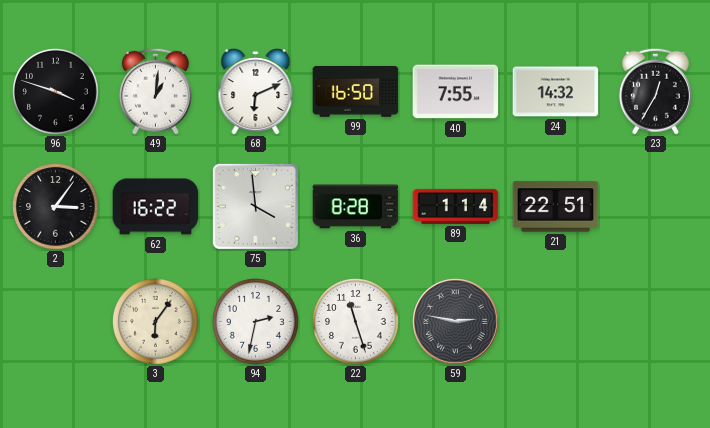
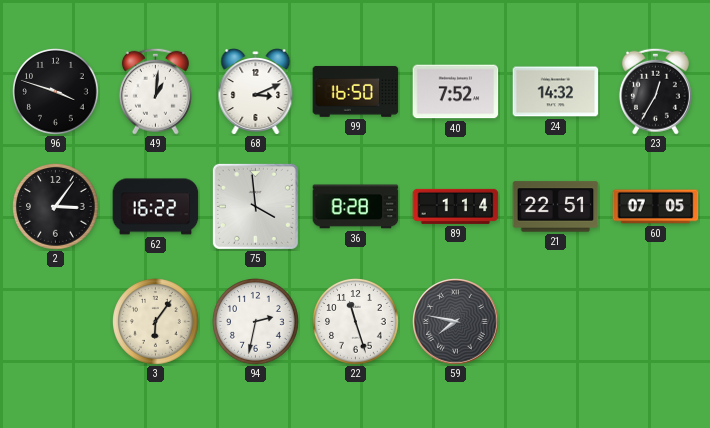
68: 6:11 -> 3:11 (256, 92)
40: 7:55 -> 7:52 (456, 92)
60: none -> 07:05 (656, 207)
59: 2:47 -> 7:47 (456, 322)
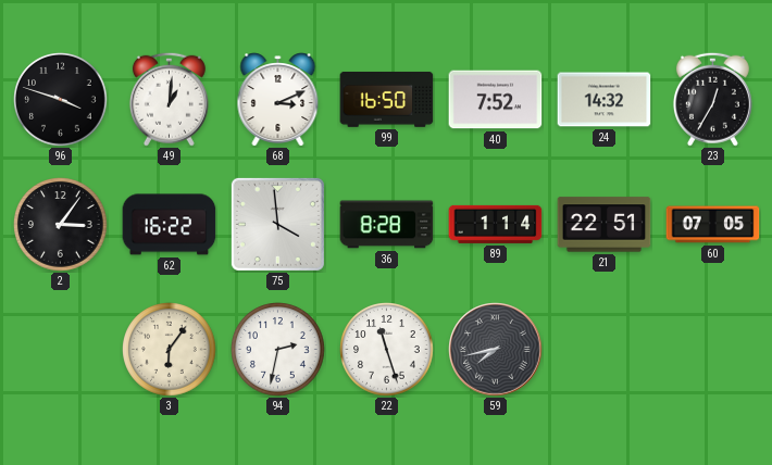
59: 7:47 -> 7:43 (496, 350)
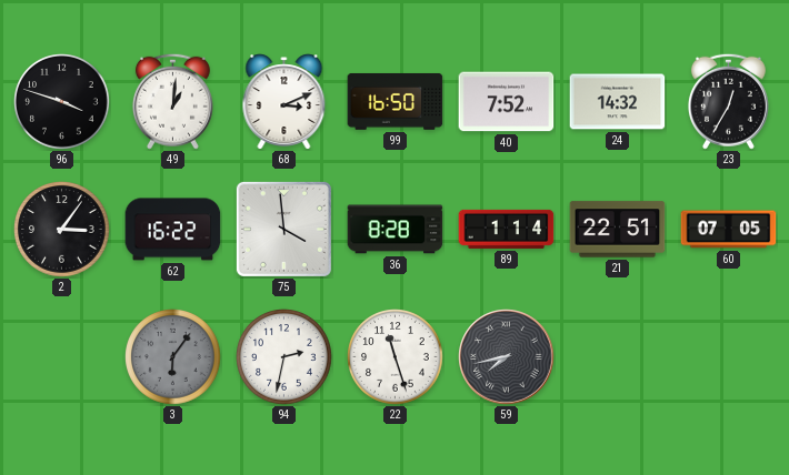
3 dial: cream -> grey (173, 357)
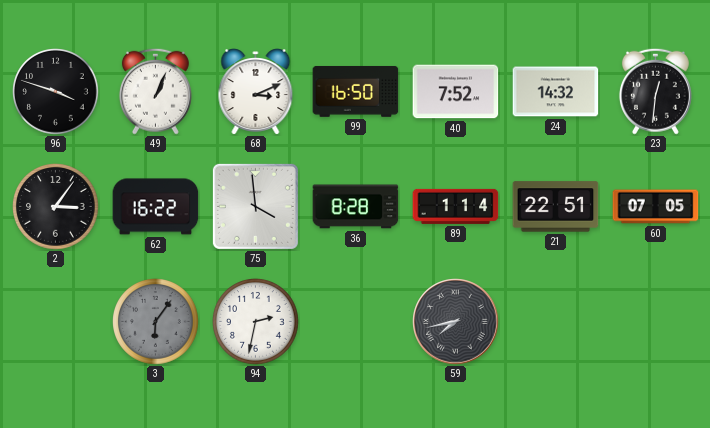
49: 1:01 -> 1:04 (155, 91)
23: 12:35 -> 12:31 (655, 91)
22: 11:27 -> none (396, 357)
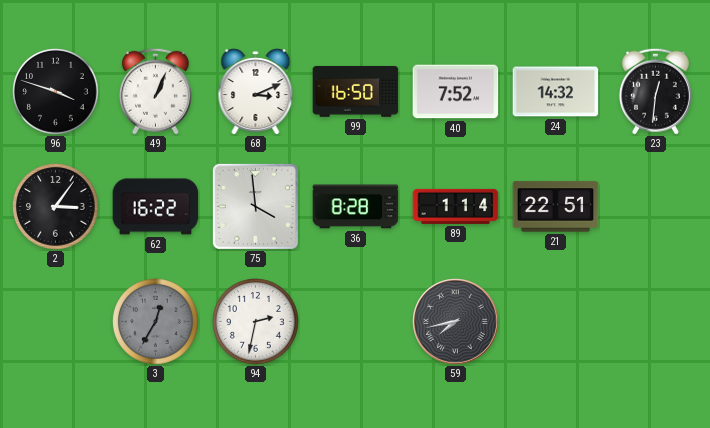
60: 07:05 -> none (656, 207)
3: 6:06 -> 12:35 (156, 322)
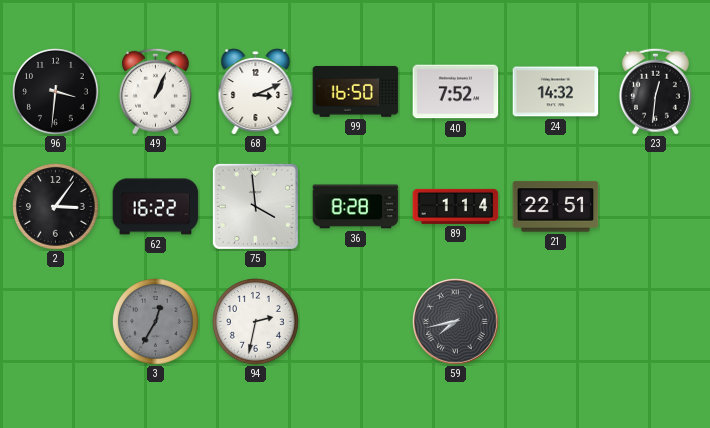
96: 3:48 -> 3:31 (56, 92)
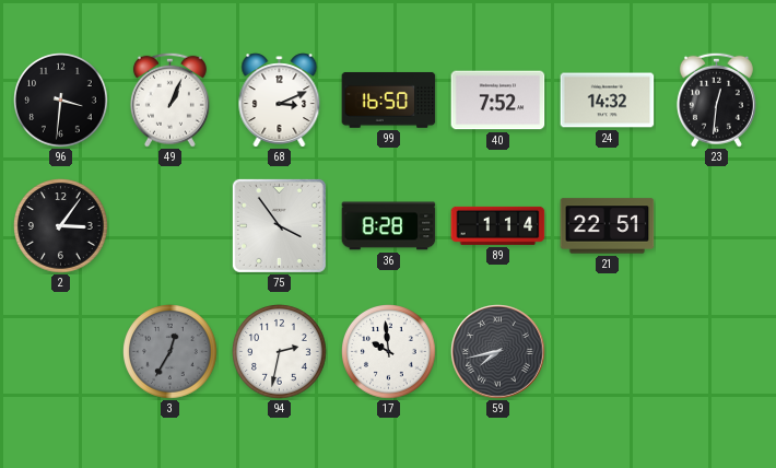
62: 16:22 -> none (156, 207)
75: 3:59 -> 3:54 (279, 225)
17: none -> 9:59 (389, 352)
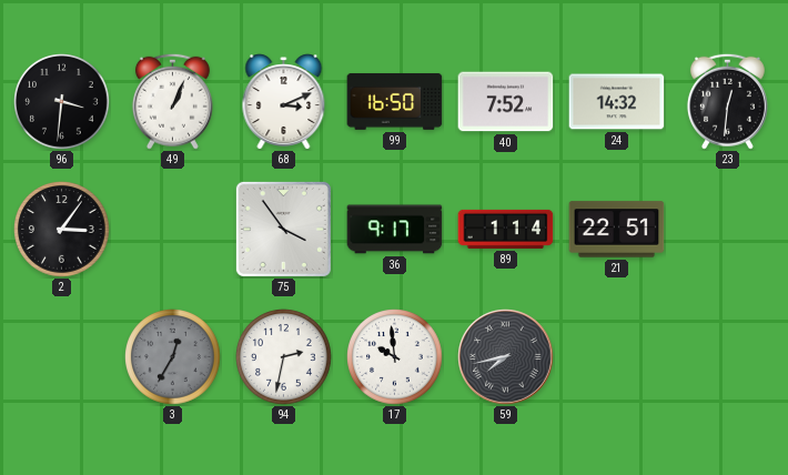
36: 8:28 -> 9:17 (395, 230)
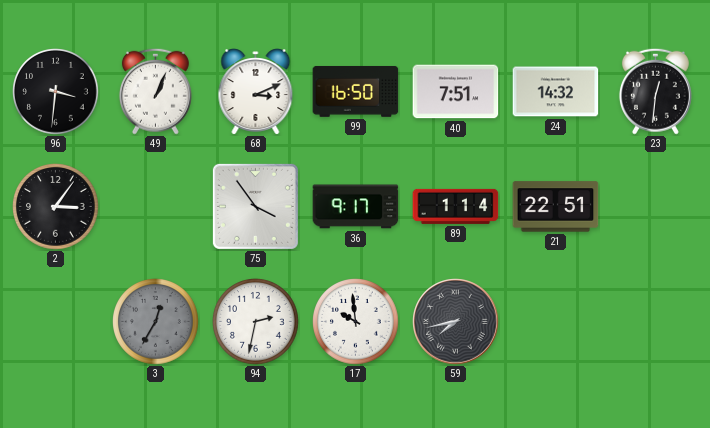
40: 7:52 -> 7:51 (456, 92)
